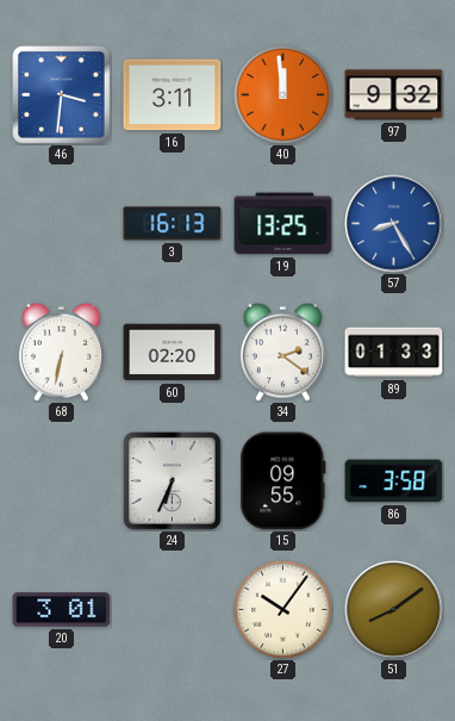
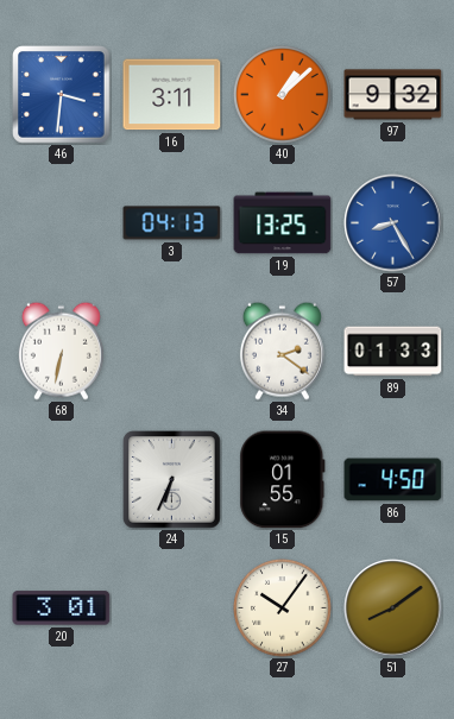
40: 11:59 -> 1:08 (283, 95)
3: 16:13 -> 04:13 (172, 223)
60: 02:20 -> none (173, 353)
15: 09:55 -> 01:55 (283, 480)
86: 3:58 -> 4:50 (393, 480)
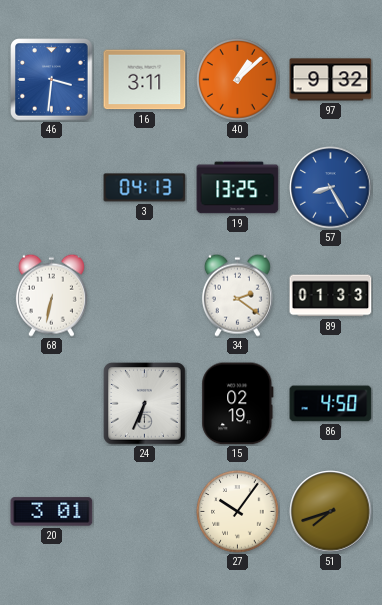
15: 01:55 -> 02:19 (238, 404)
51: 8:09 -> 7:42 (331, 512)
